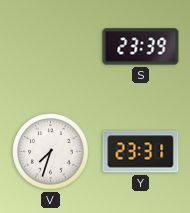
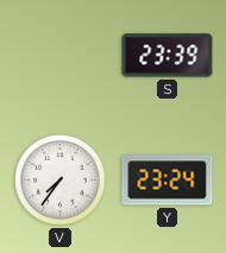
V: 7:33 -> 7:36 (61, 181)
Y: 23:31 -> 23:24 (168, 181)
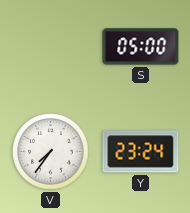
S: 23:39 -> 05:00 (141, 47)
